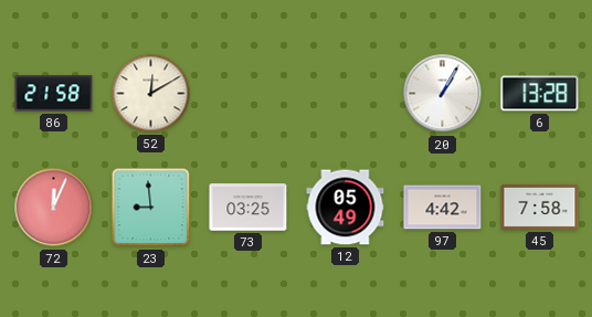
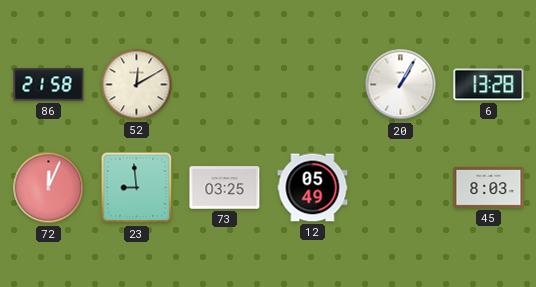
97: 4:42 -> none (443, 208)
45: 7:58 -> 8:03 (489, 187)
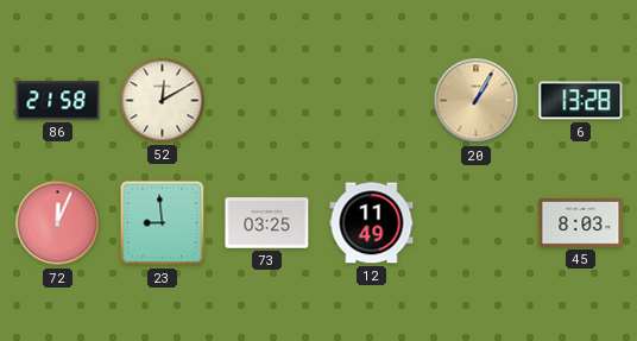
20 dial: white -> champagne (477, 101)
12: 05:49 -> 11:49 (372, 223)
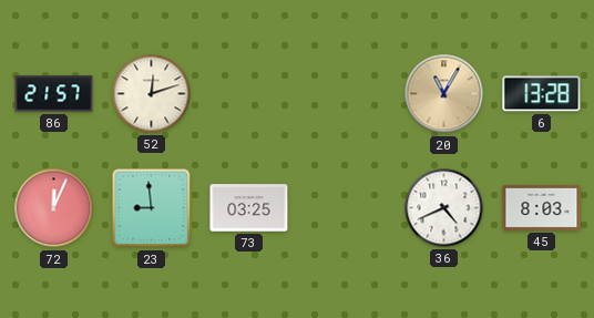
86: 21:58 -> 21:57 (54, 94)
52: 12:10 -> 12:12 (152, 94)
20: 1:05 -> 11:05 (444, 94)
12: 11:49 -> none (372, 223)
36: none -> 4:41 (444, 208)
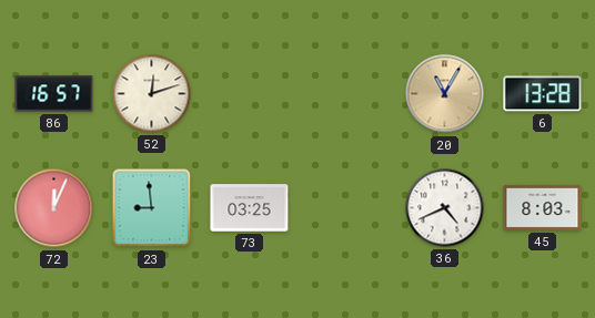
86: 21:57 -> 16:57 (54, 94)
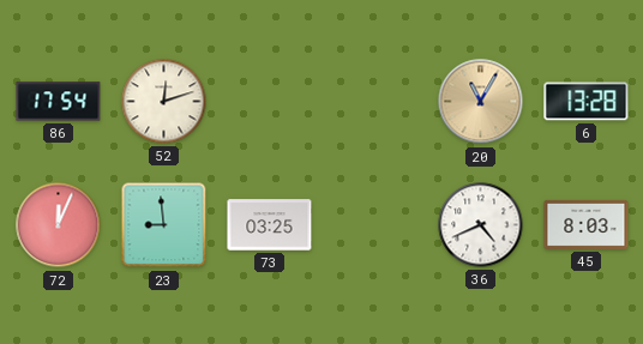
86: 16:57 -> 17:54 (59, 102)
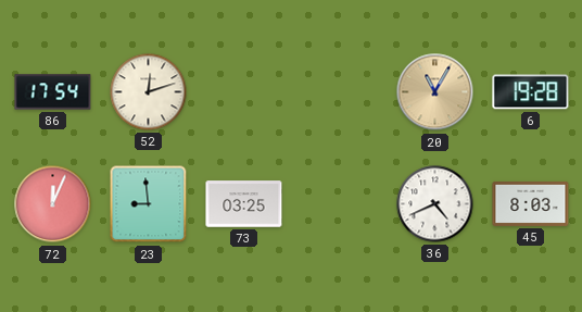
6: 13:28 -> 19:28 (531, 92)
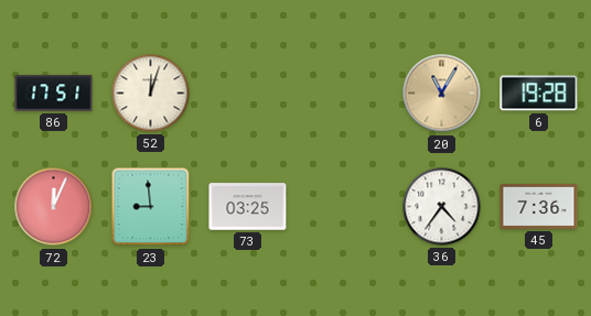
86: 17:54 -> 17:51 (54, 94)
52: 12:12 -> 12:03 (151, 94)
36: 4:41 -> 4:36 (442, 207)
45: 8:03 -> 7:36 (539, 206)
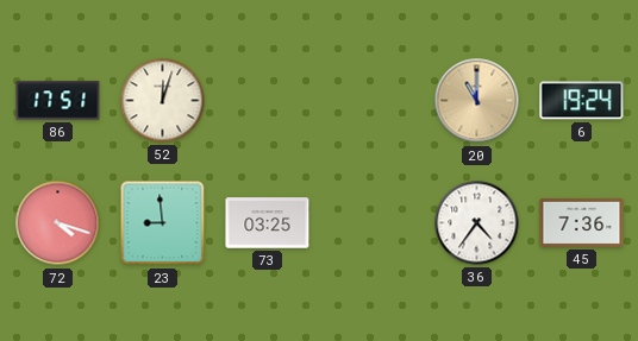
20: 11:05 -> 11:00 (477, 101)
6: 19:28 -> 19:24 (582, 101)
72: 12:04 -> 4:18 (58, 223)
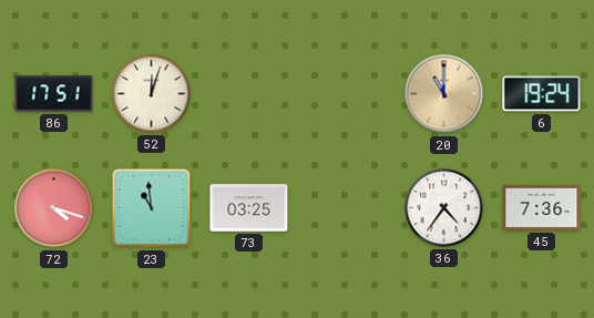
23: 8:59 -> 10:59 (152, 208)
